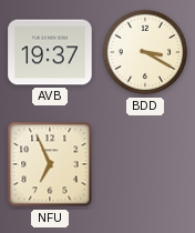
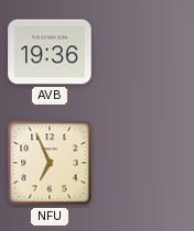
AVB: 19:37 -> 19:36 (50, 52)
BDD: 3:20 -> none (145, 52)
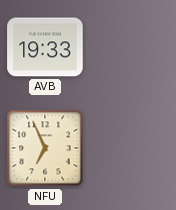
AVB: 19:36 -> 19:33 (45, 47)
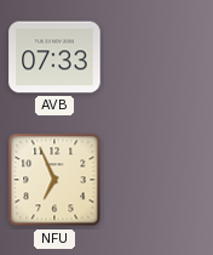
AVB: 19:33 -> 07:33 (54, 57)
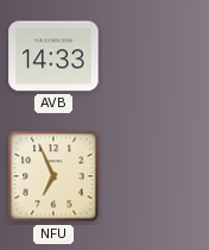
AVB: 07:33 -> 14:33 (53, 56)
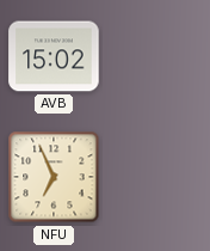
AVB: 14:33 -> 15:02 (54, 56)
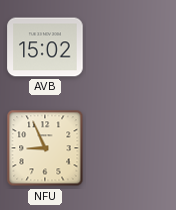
NFU: 6:56 -> 8:56 (45, 148)
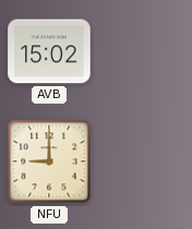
NFU: 8:56 -> 9:00 (49, 161)
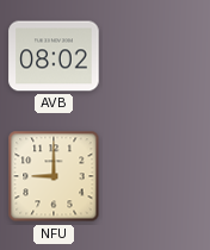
AVB: 15:02 -> 08:02 (54, 56)
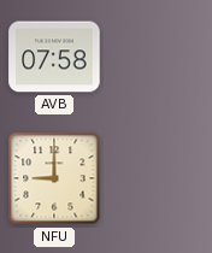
AVB: 08:02 -> 07:58 (54, 57)
